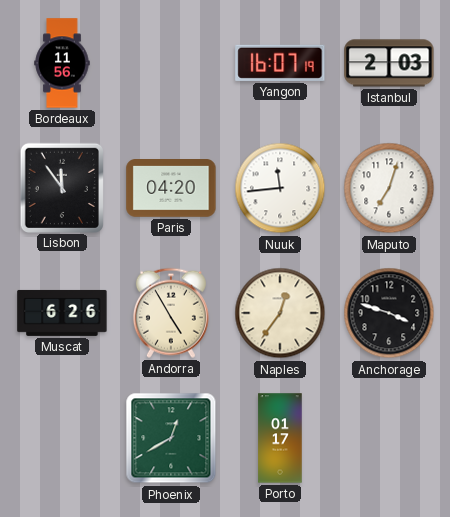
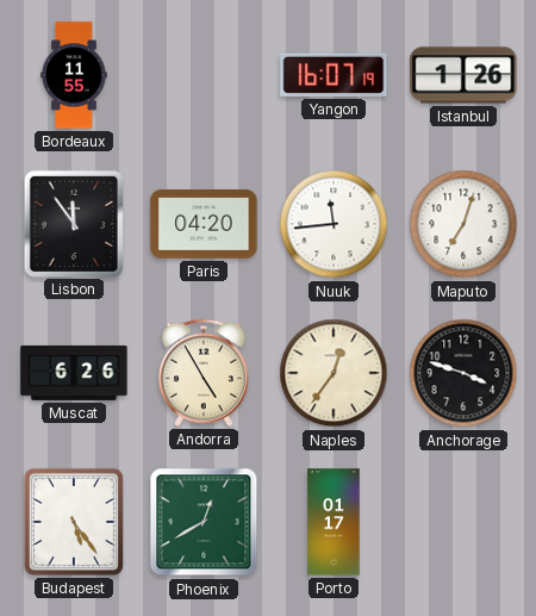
Bordeaux: 11:56 -> 11:55 (74, 75)
Istanbul: 2:03 -> 1:26 (463, 75)
Budapest: none -> 5:24 (74, 522)
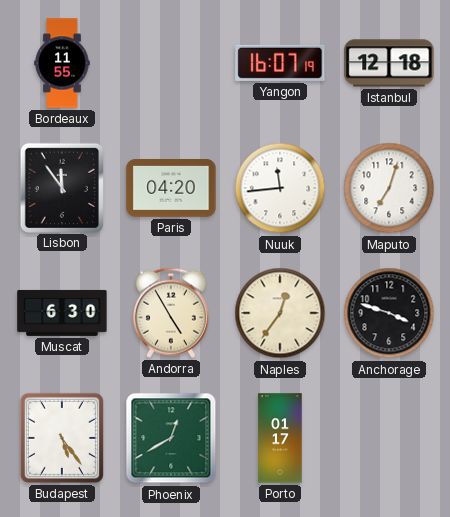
Istanbul: 1:26 -> 12:18 (389, 63)
Muscat: 6:26 -> 6:30 (62, 313)
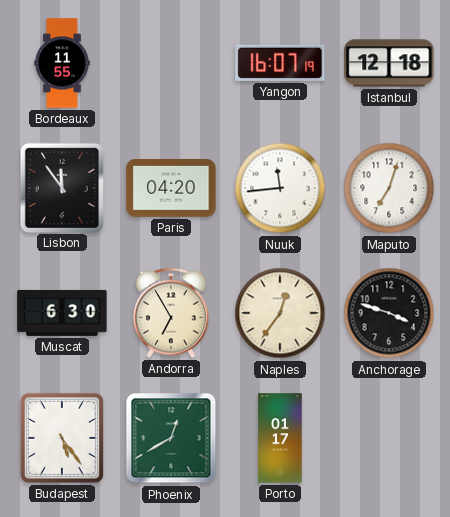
Andorra: 4:55 -> 6:55 (171, 313)
